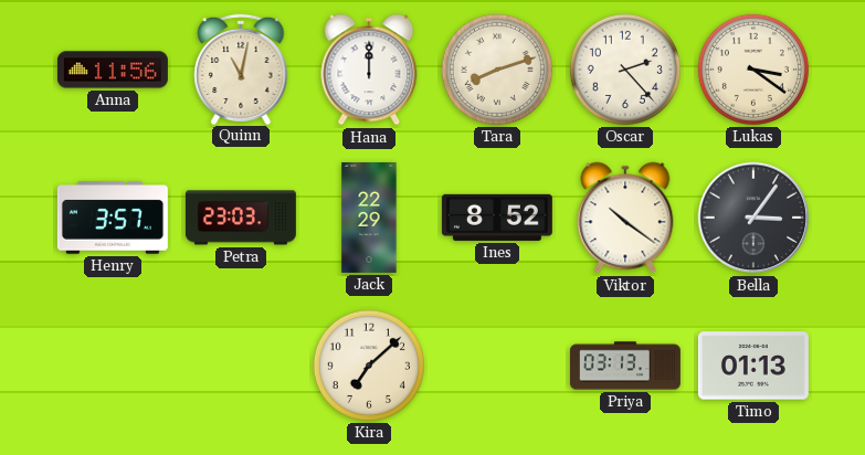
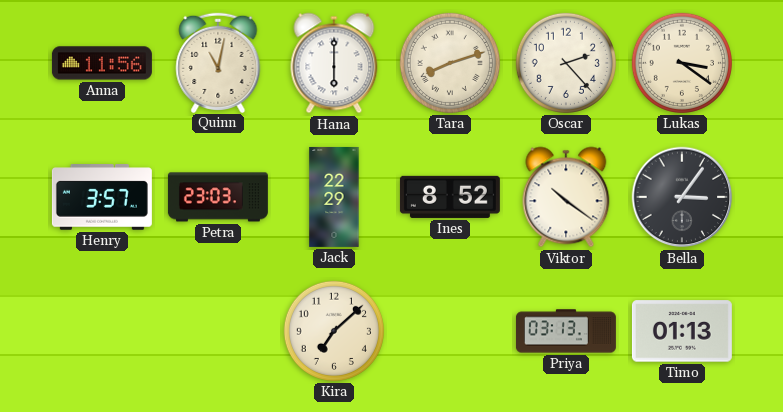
Hana: 12:00 -> 6:00 (334, 63)
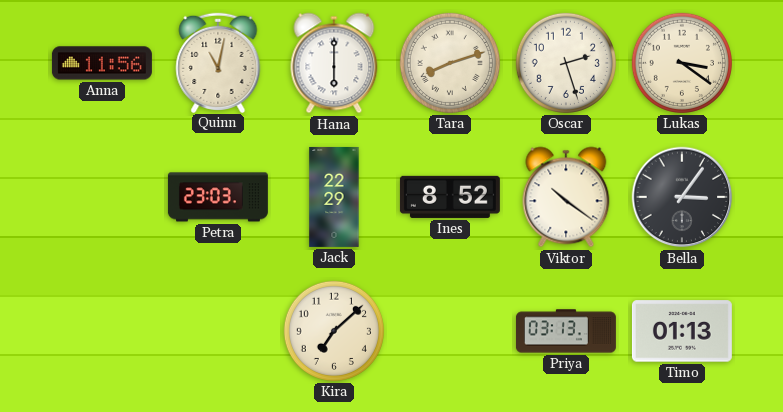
Oscar: 2:23 -> 2:27 (566, 63)
Henry: 3:57 -> none (102, 197)
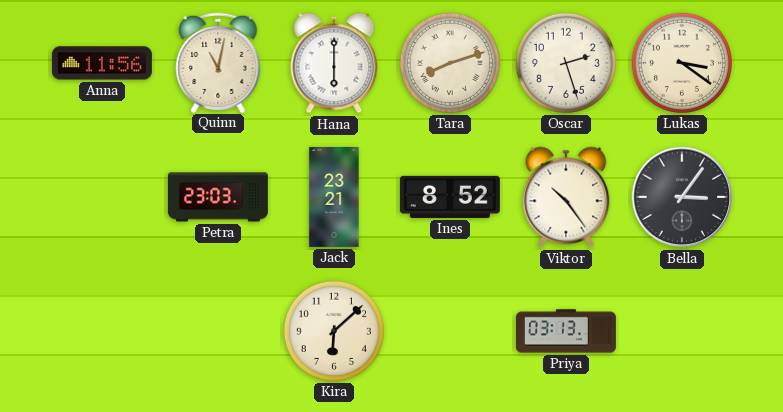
Jack: 22:29 -> 23:21 (334, 197)
Viktor: 10:21 -> 10:24 (566, 197)
Kira: 7:08 -> 6:08 (334, 331)
Timo: 01:13 -> none (682, 331)
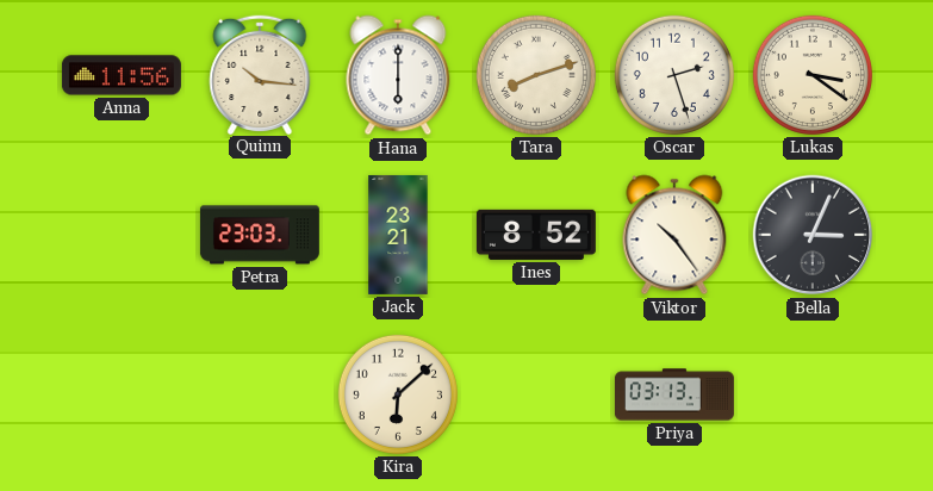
Quinn: 11:02 -> 10:16 (260, 74)
Bella: 3:06 -> 3:04 (813, 235)
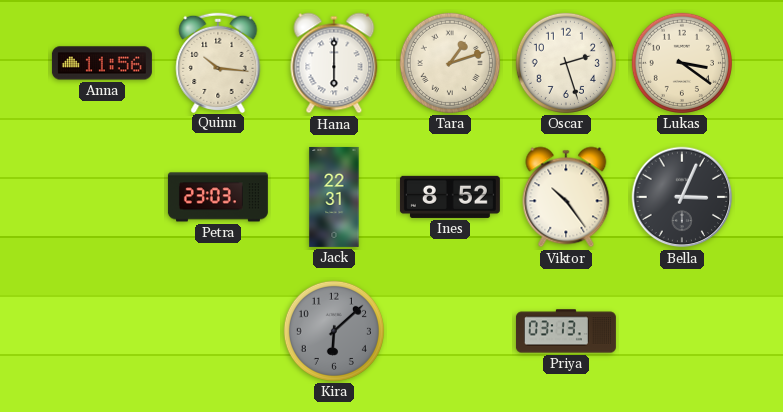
Tara: 8:12 -> 1:12 (450, 63)
Jack: 23:21 -> 22:31 (334, 197)
Kira dial: cream -> grey (334, 331)
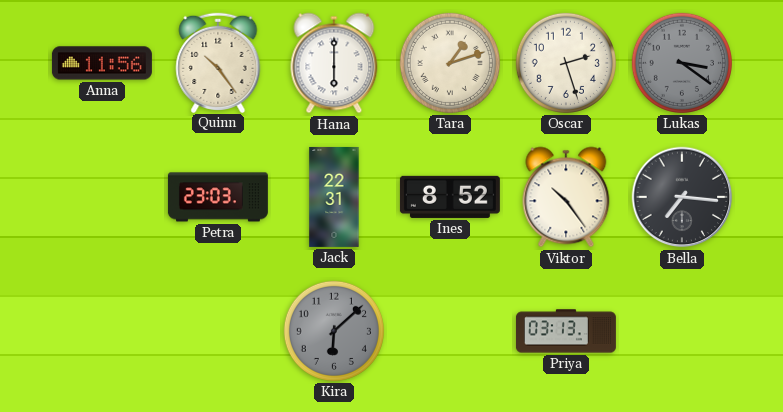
Quinn: 10:16 -> 10:24 (218, 62)
Lukas dial: cream -> grey (682, 63)
Bella: 3:04 -> 7:16 (682, 197)
